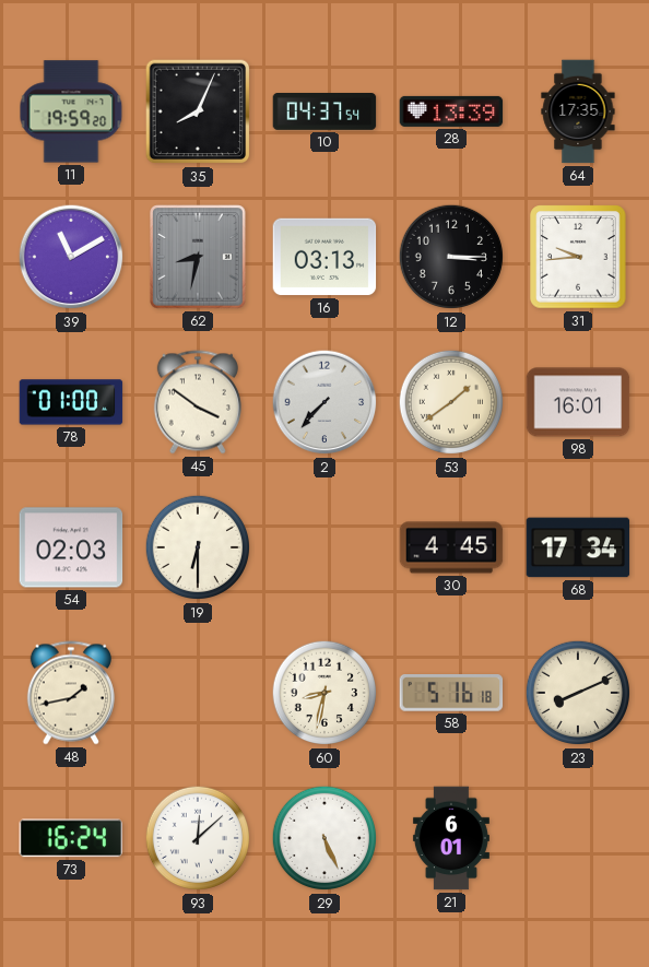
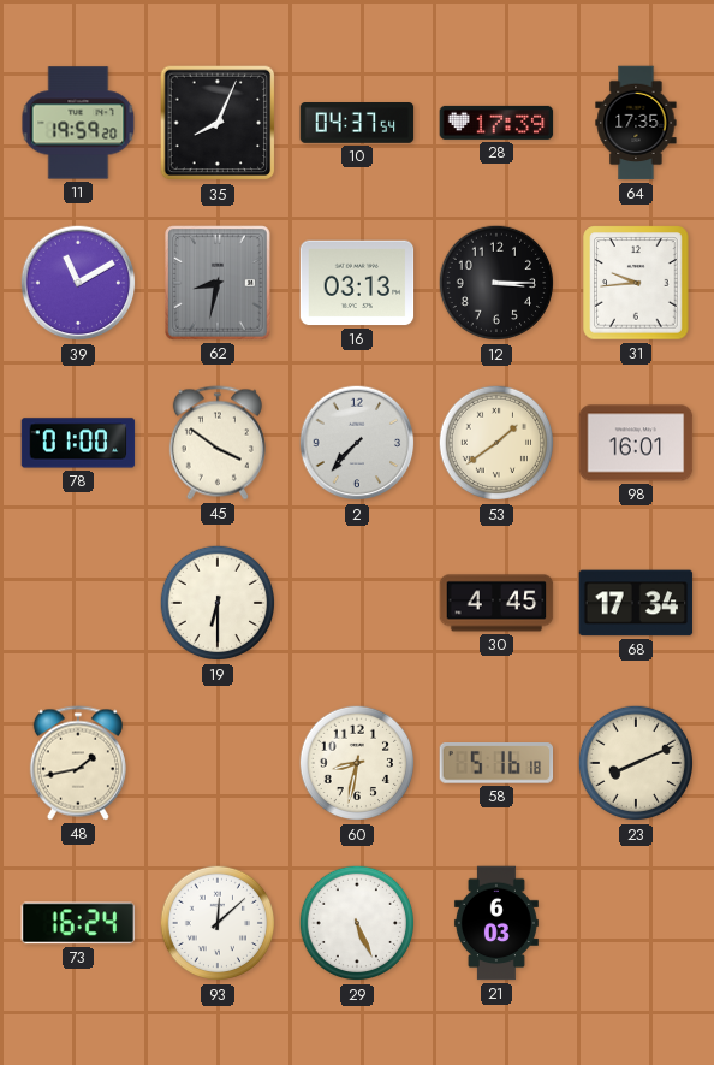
28: 13:39 -> 17:39 (496, 123)
54: 02:03 -> none (71, 547)
21: 6:01 -> 6:03 (496, 923)
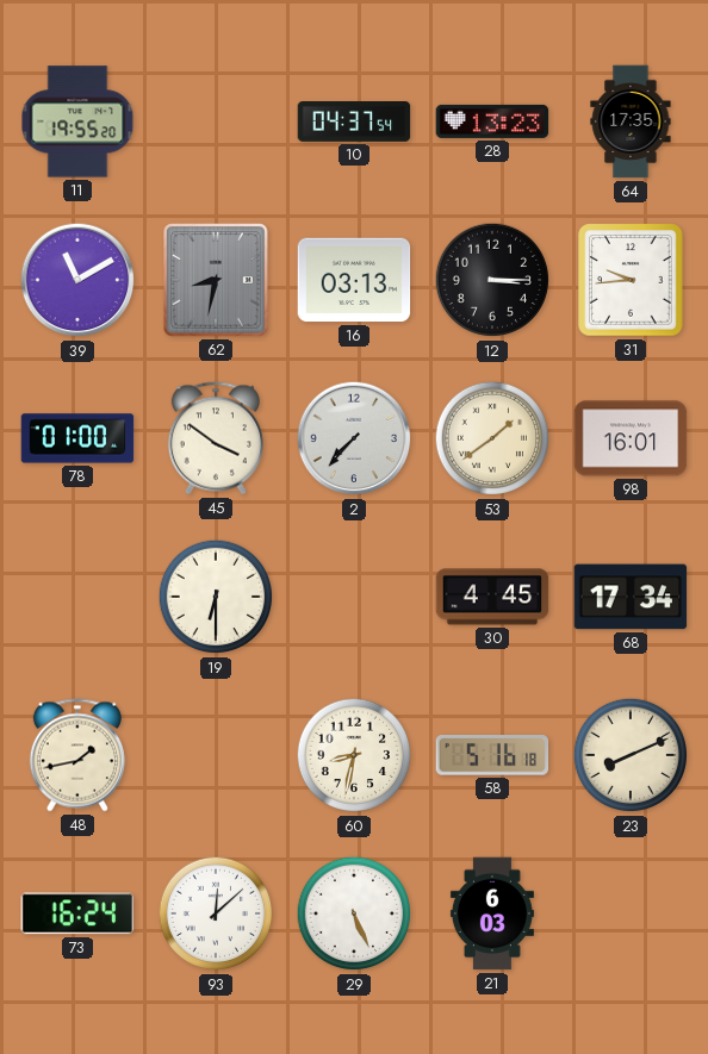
11: 19:59 -> 19:55 (77, 121)
35: 8:04 -> none (218, 123)
28: 17:39 -> 13:23 (492, 121)
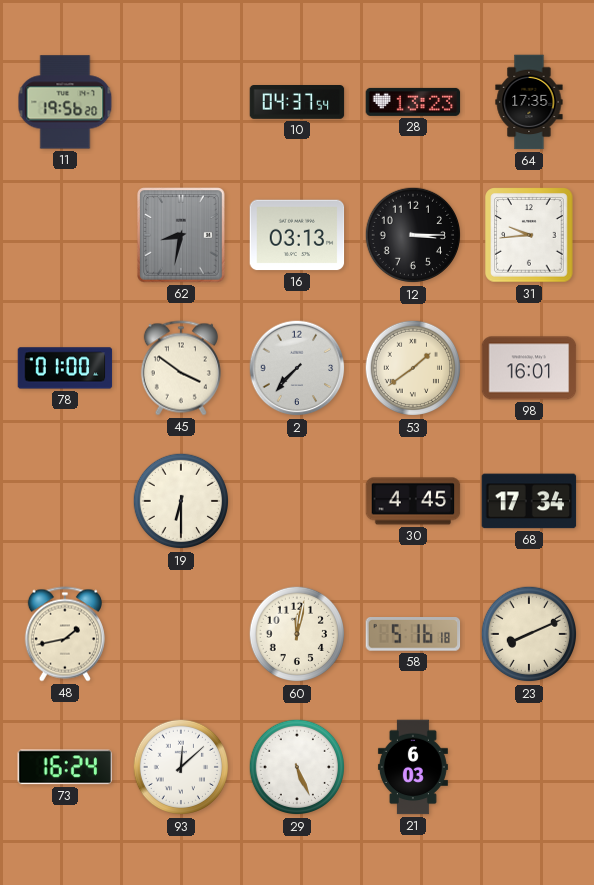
11: 19:55 -> 19:56 (65, 102)
39: 11:10 -> none (77, 280)
60: 8:32 -> 12:02 (297, 634)
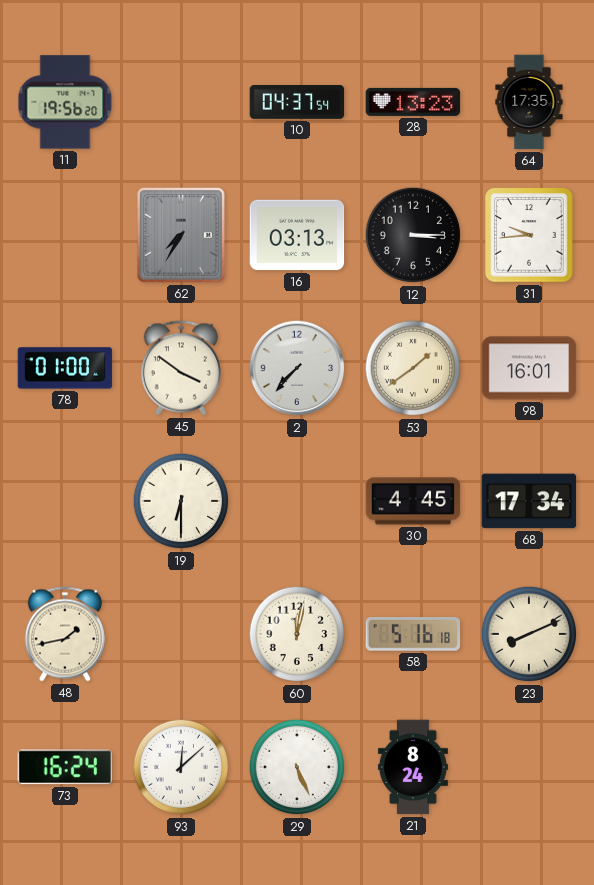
62: 8:32 -> 7:35 (181, 235)
21: 6:03 -> 8:24 (413, 767)
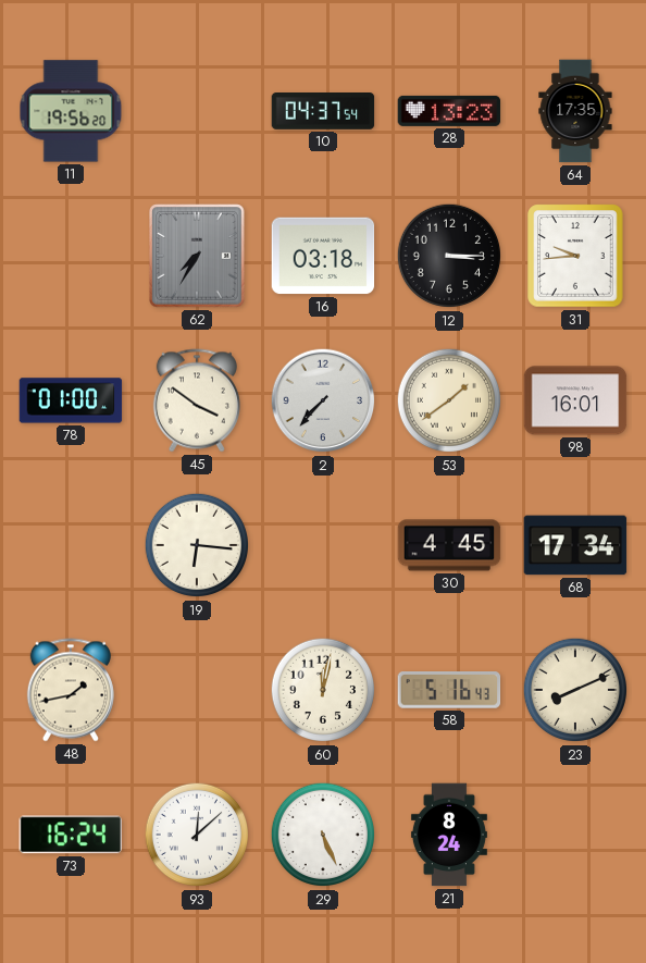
16: 03:13 -> 03:18 (323, 256)
19: 6:30 -> 6:16 (197, 545)
58: 5:16:18 -> 5:16:43 (449, 691)
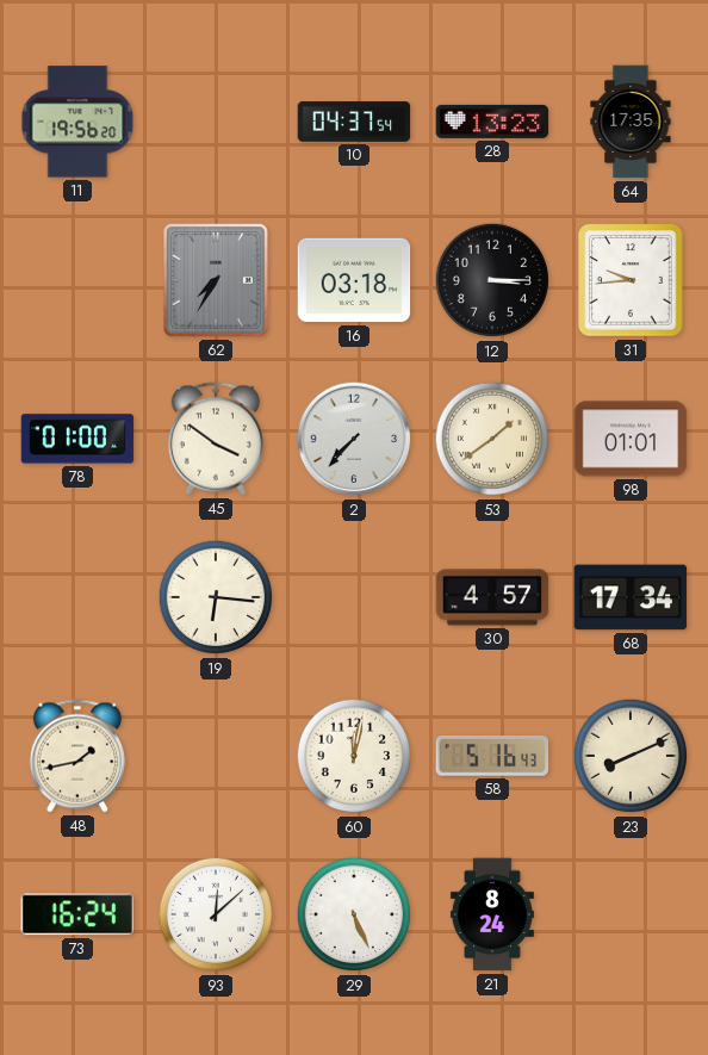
98: 16:01 -> 01:01 (631, 439)
30: 4:45 -> 4:57 (492, 597)
